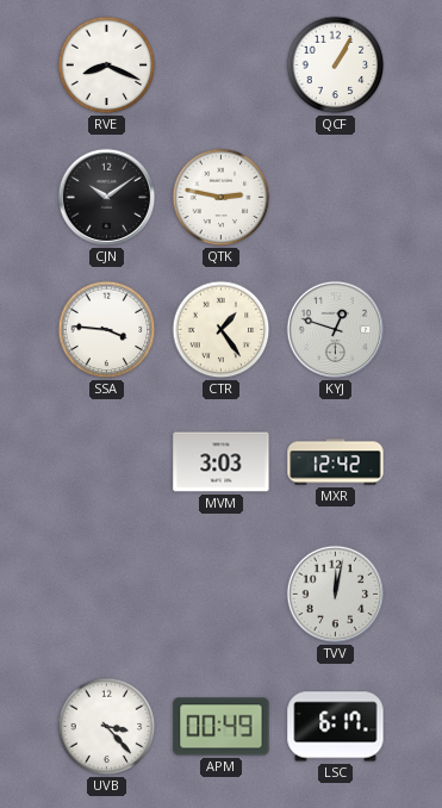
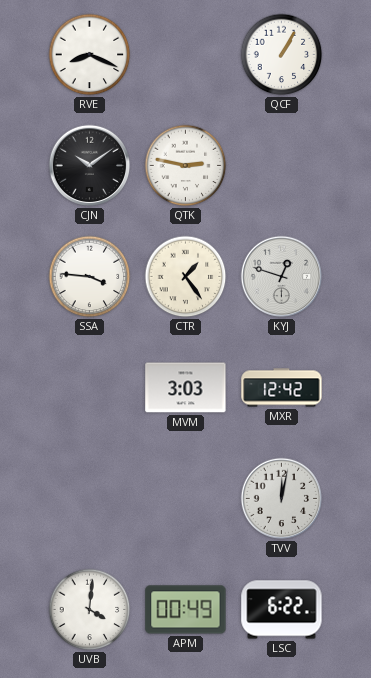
UVB: 3:23 -> 4:01 (90, 610)
LSC: 6:17 -> 6:22 (282, 610)
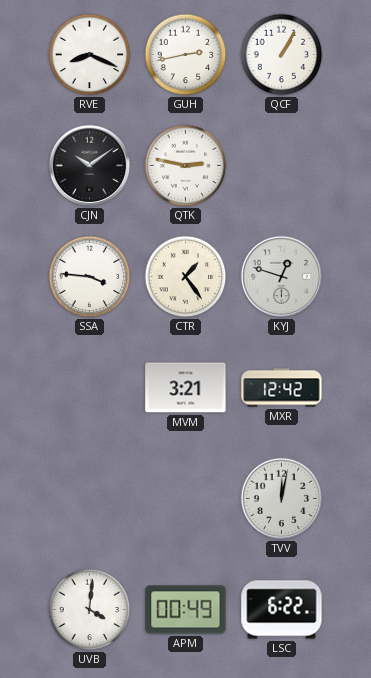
GUH: none -> 2:43 (186, 55)
MVM: 3:03 -> 3:21 (186, 388)
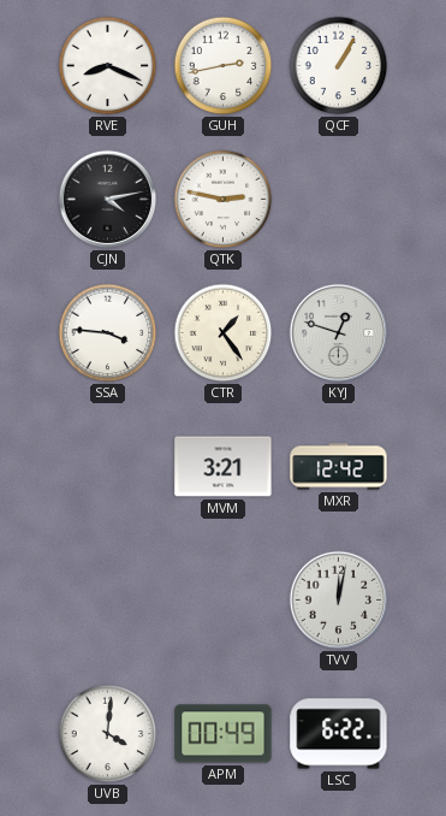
CJN: 10:09 -> 4:13 (108, 200)
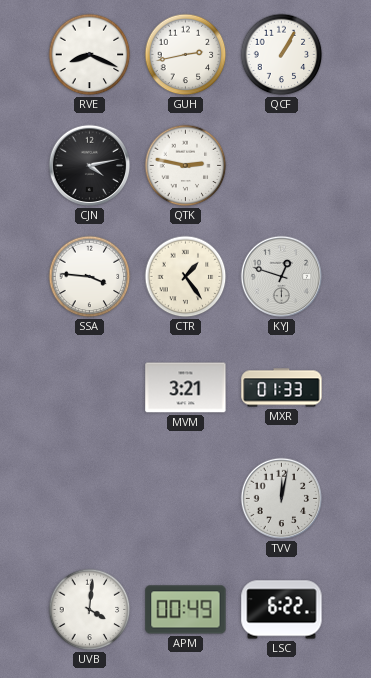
MXR: 12:42 -> 01:33 (282, 388)
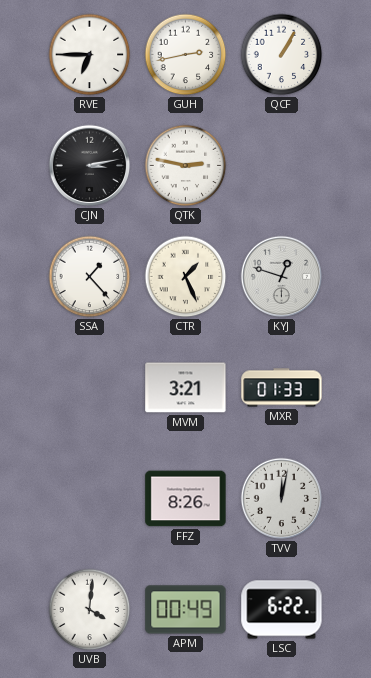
RVE: 8:19 -> 6:45 (90, 55)
CJN: 4:13 -> 3:13 (90, 166)
SSA: 3:46 -> 1:23 (90, 277)
CTR: 1:24 -> 1:26 (186, 277)
FFZ: none -> 8:26 (186, 499)
